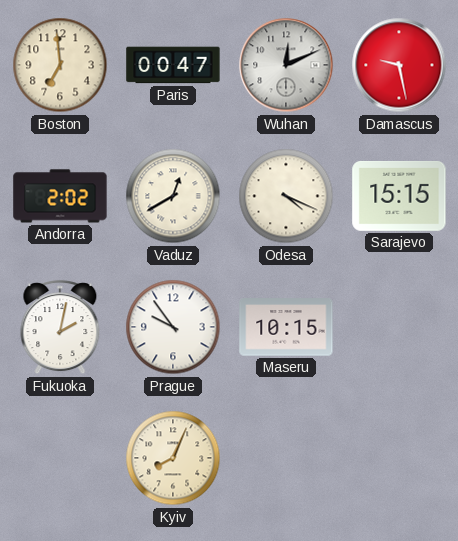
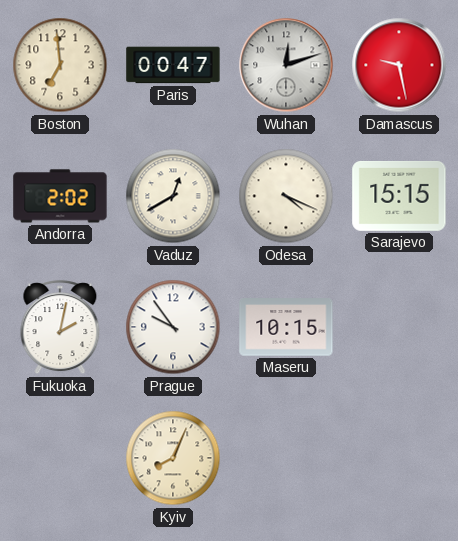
Wuhan: 12:11 -> 12:12 (286, 65)
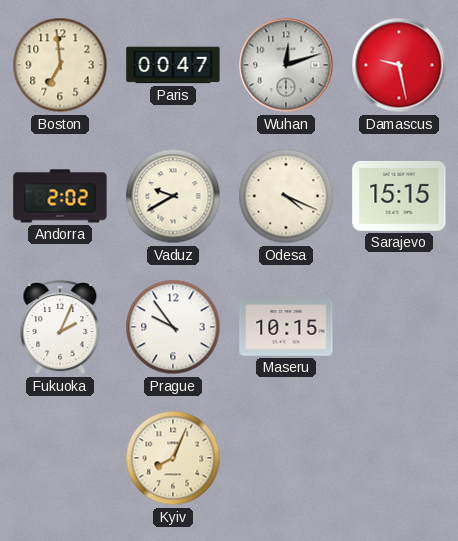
Vaduz: 12:40 -> 9:40 (173, 196)
Fukuoka: 2:02 -> 2:04 (60, 328)
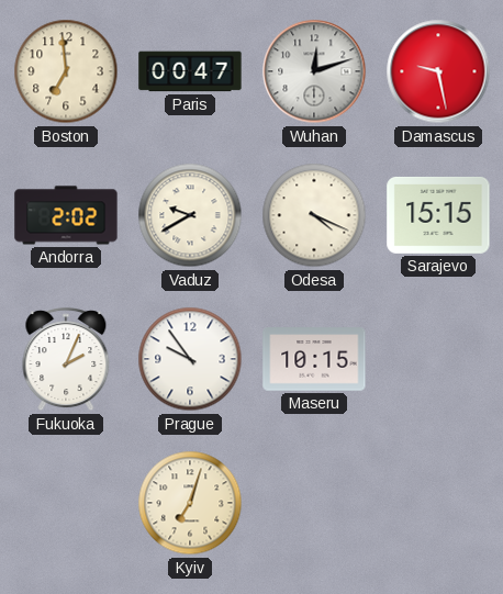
Kyiv: 8:04 -> 7:03 (190, 503)
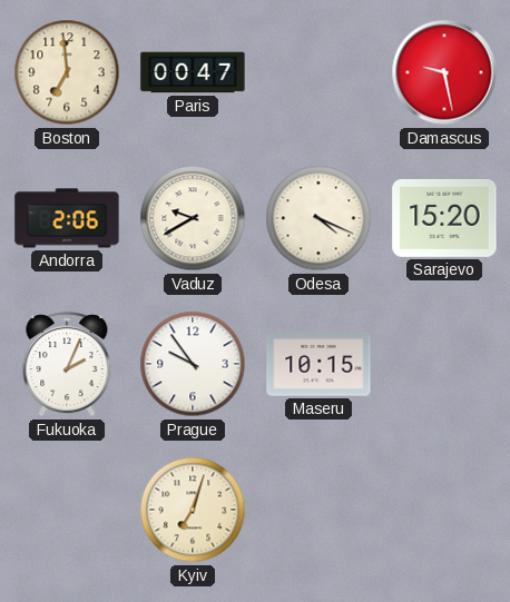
Wuhan: 12:12 -> none (314, 71)
Andorra: 2:02 -> 2:06 (67, 218)
Sarajevo: 15:15 -> 15:20 (444, 218)
